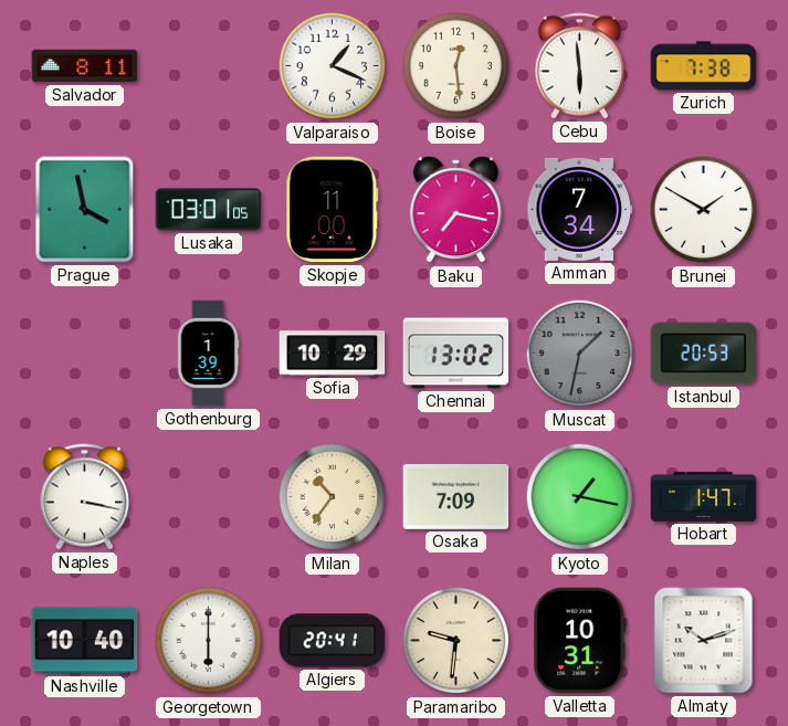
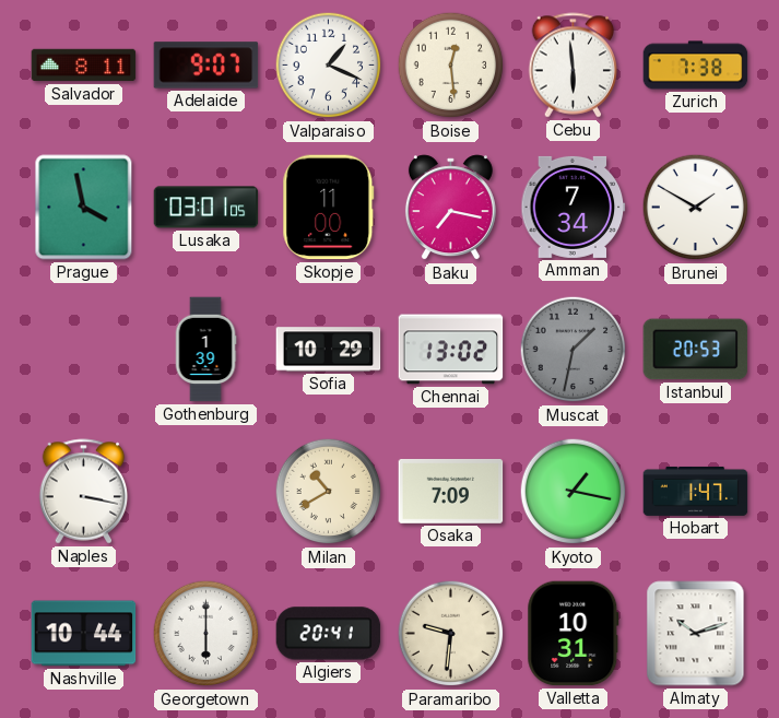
Adelaide: none -> 9:07 (206, 66)
Milan: 10:36 -> 10:40 (329, 492)
Nashville: 10:40 -> 10:44 (84, 634)
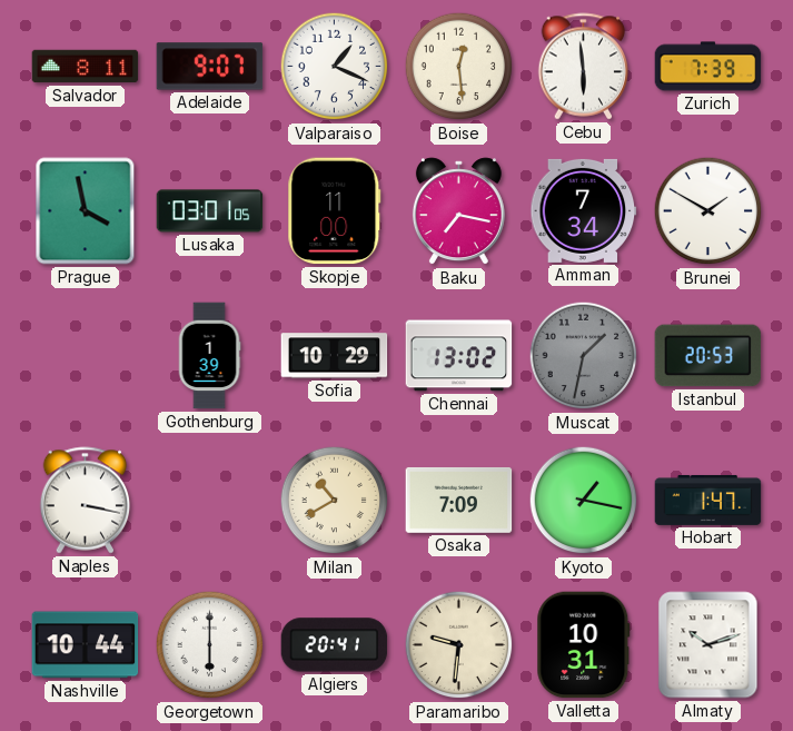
Zurich: 7:38 -> 7:39 (708, 67)
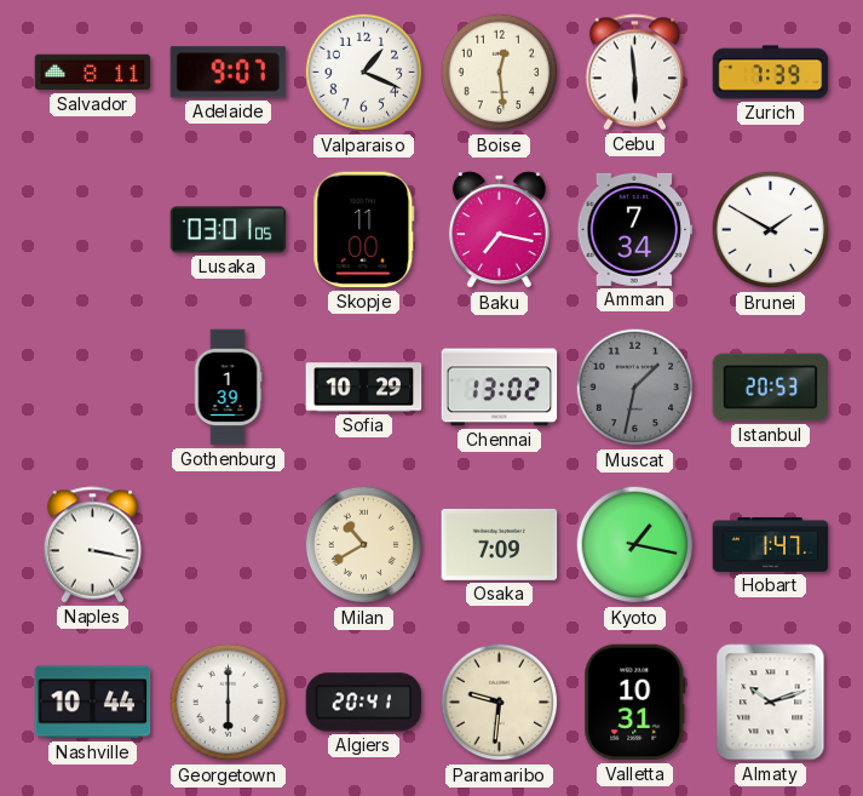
Prague: 3:58 -> none (86, 211)
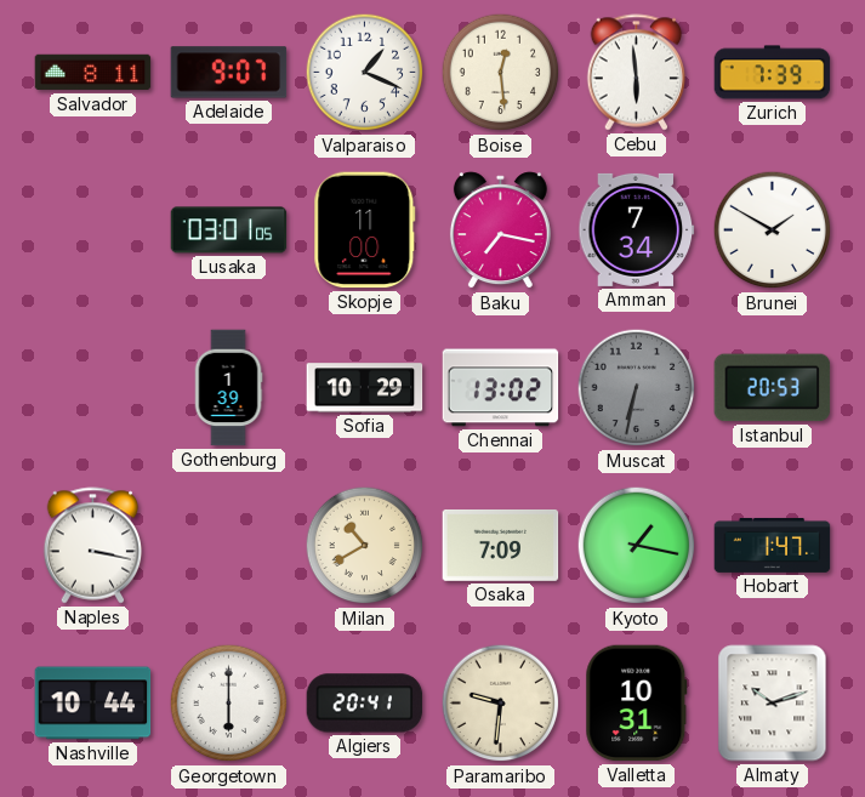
Muscat: 1:32 -> 6:32 (637, 388)
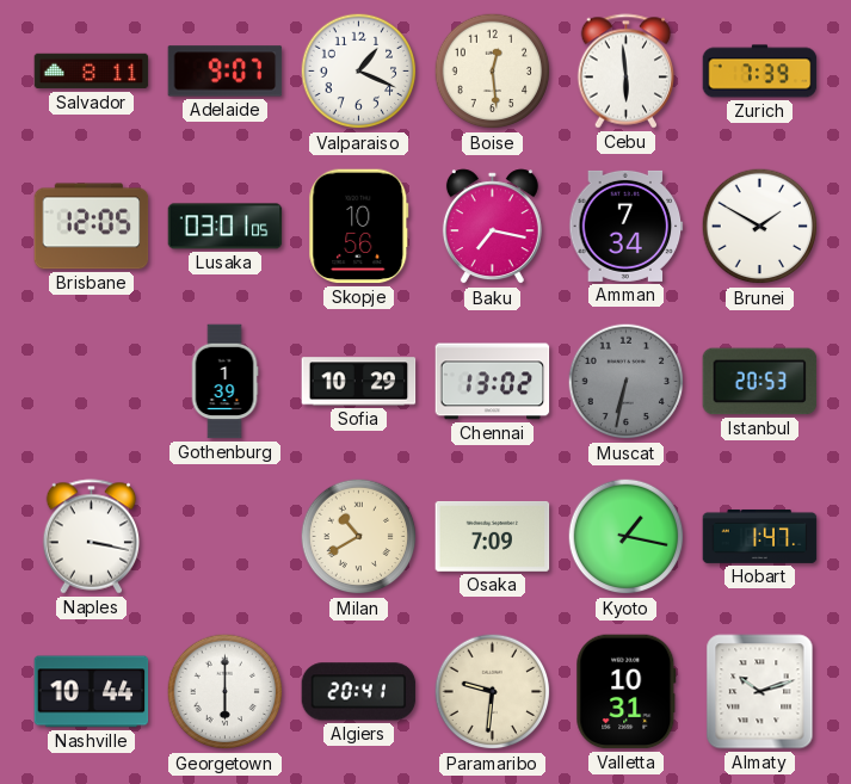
Brisbane: none -> 12:05 (92, 227)
Skopje: 11:00 -> 10:56 (359, 227)
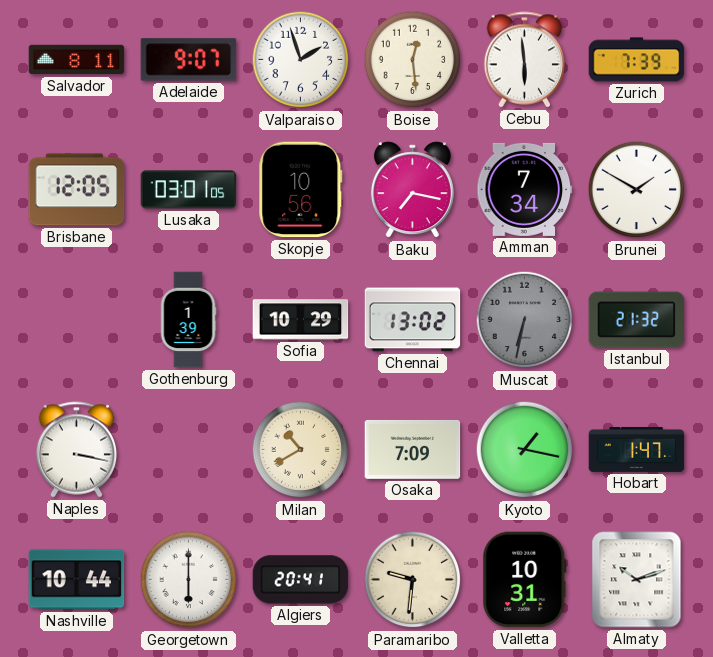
Valparaiso: 1:19 -> 1:57 (301, 60)
Istanbul: 20:53 -> 21:32 (637, 320)
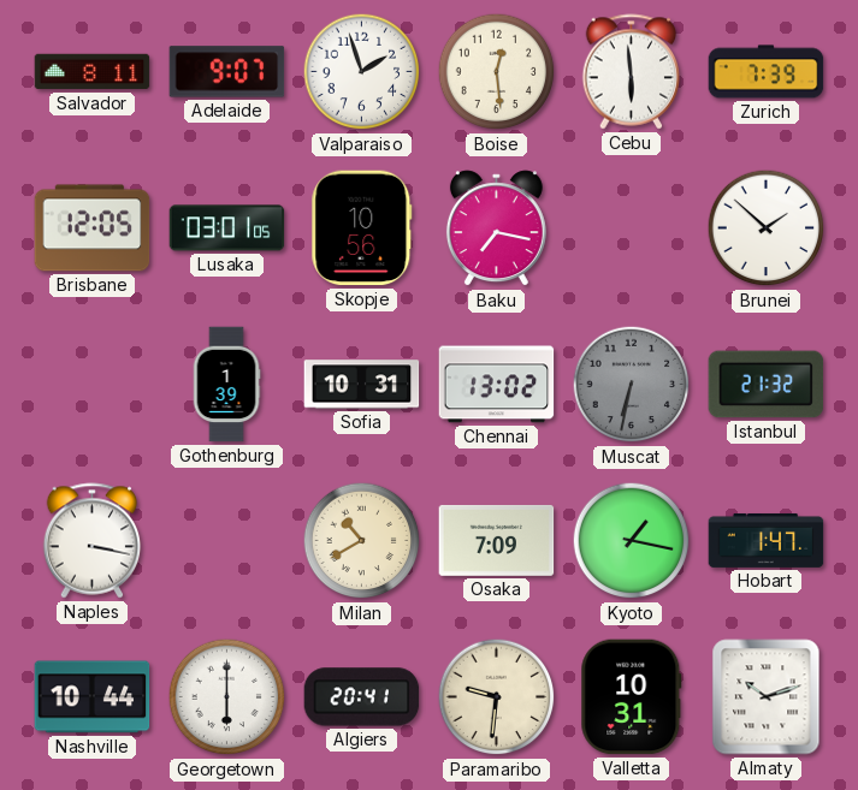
Amman: 7:34 -> none (525, 189)
Brunei: 1:50 -> 1:52 (767, 228)
Sofia: 10:29 -> 10:31 (362, 385)
